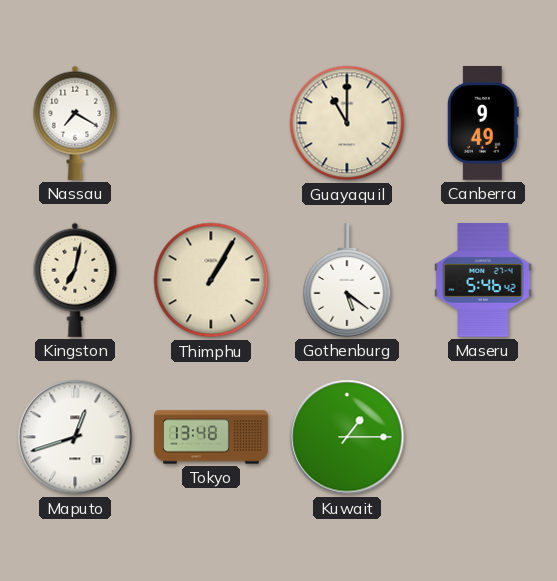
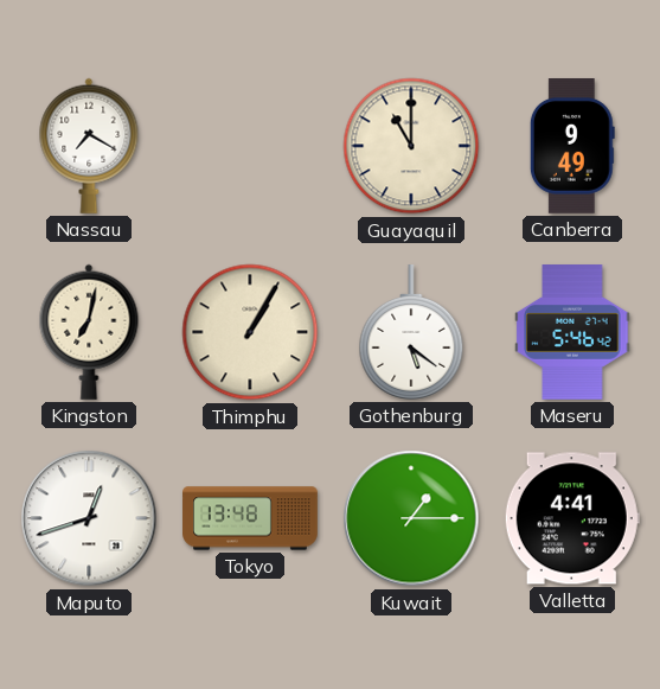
Valletta: none -> 4:41 (572, 518)
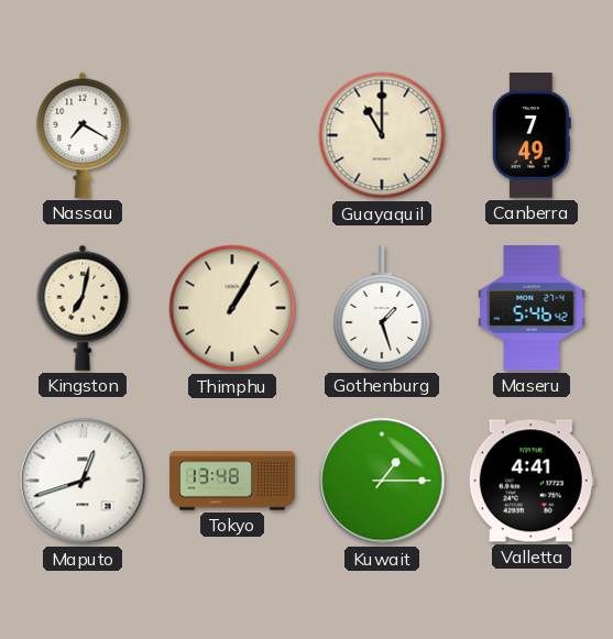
Canberra: 9:49 -> 7:49 (532, 136)
Gothenburg: 5:21 -> 1:27 (382, 309)
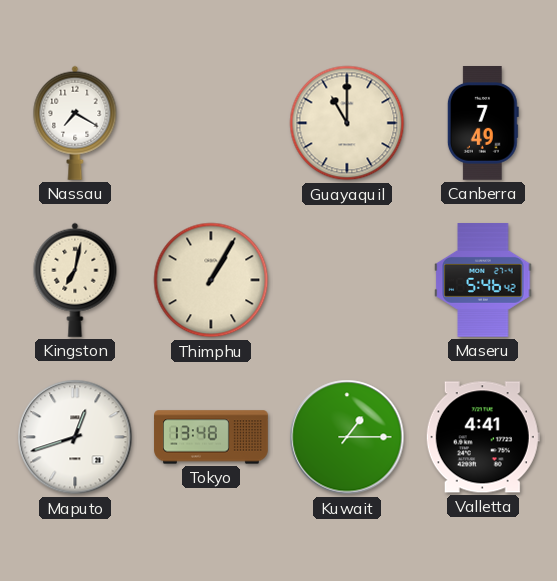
Gothenburg: 1:27 -> none (382, 309)
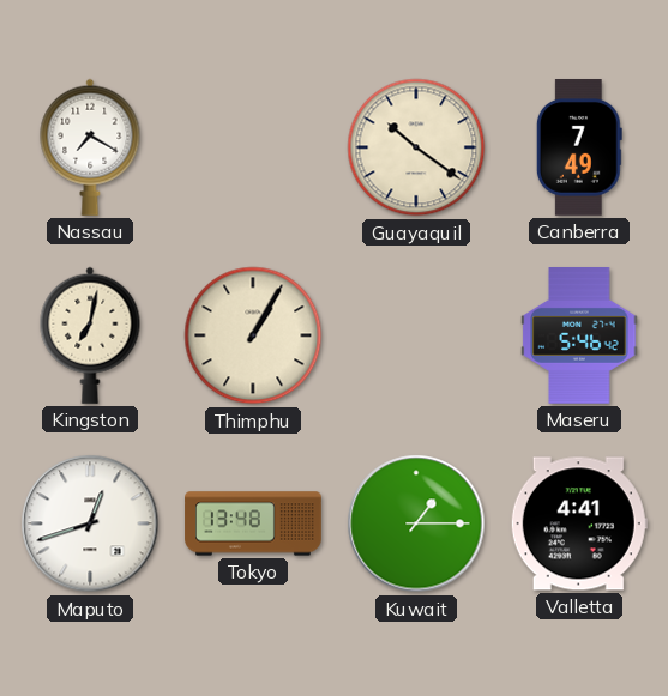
Guayaquil: 11:00 -> 10:21 (416, 147)
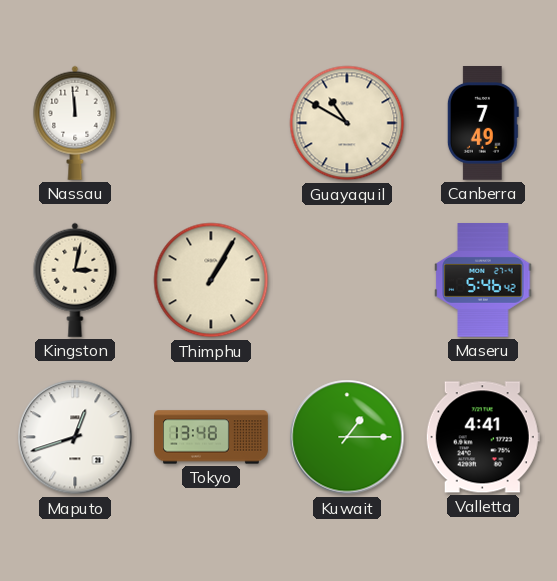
Nassau: 7:20 -> 11:59 (75, 123)
Guayaquil: 10:21 -> 10:50 (347, 123)
Kingston: 7:02 -> 3:02 (75, 280)
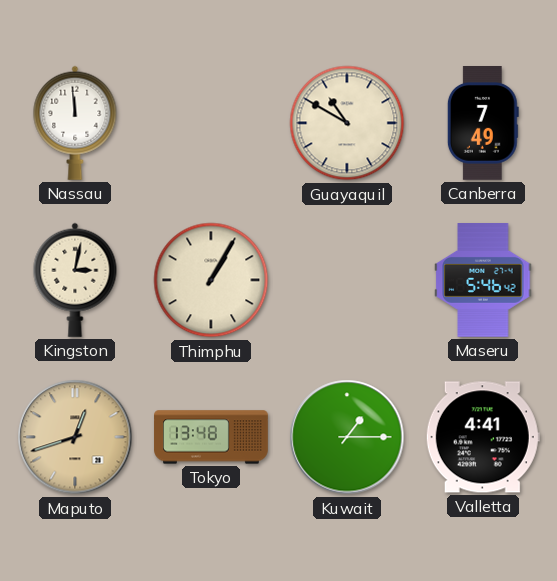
Maputo dial: white -> champagne (75, 437)
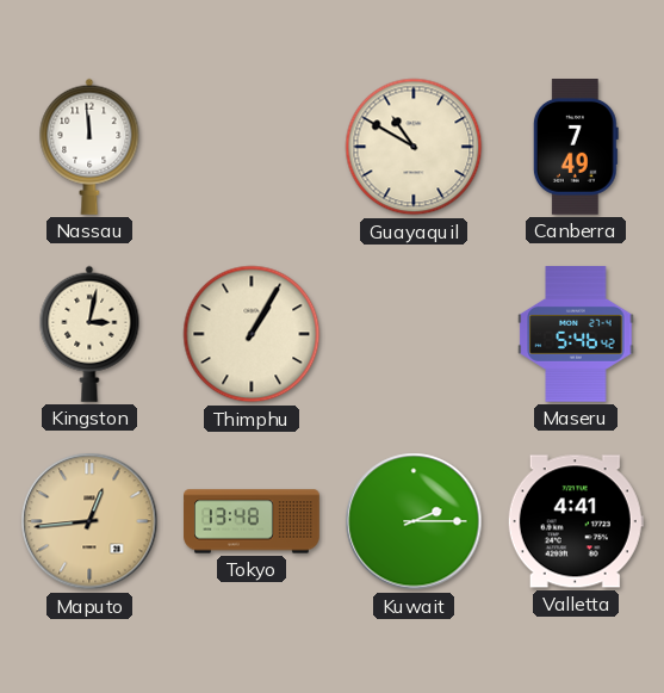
Maputo: 12:42 -> 12:44 (89, 521)
Kuwait: 1:15 -> 2:15 (414, 521)
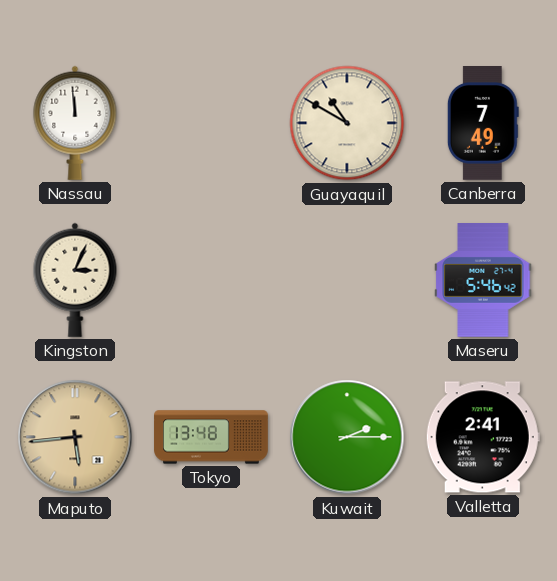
Kingston: 3:02 -> 3:04 (75, 280)
Thimphu: 1:05 -> none (252, 334)
Maputo: 12:44 -> 5:44 (75, 437)
Valletta: 4:41 -> 2:41 (483, 437)
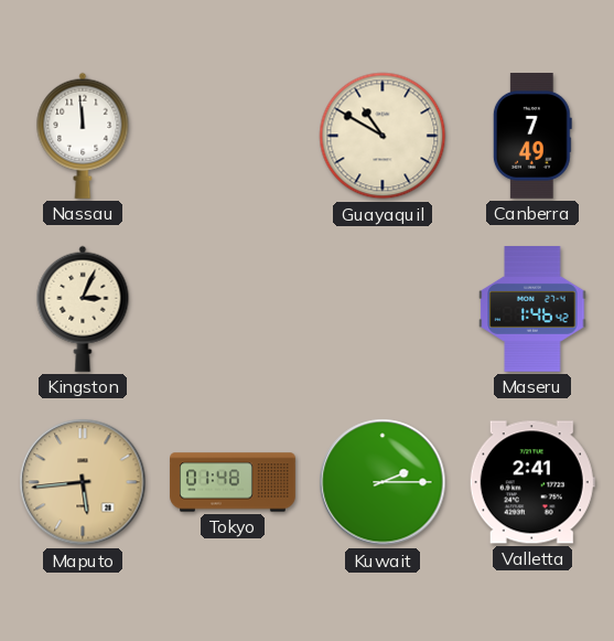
Maseru: 5:46 -> 1:46 (532, 310)
Tokyo: 13:48 -> 01:48 (233, 482)
